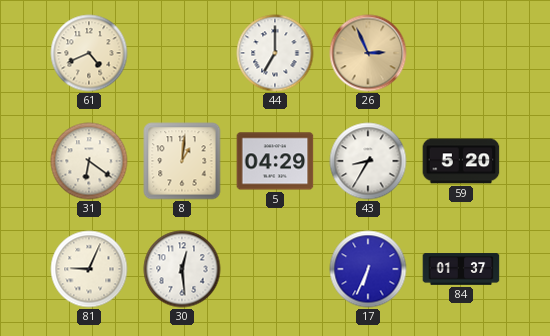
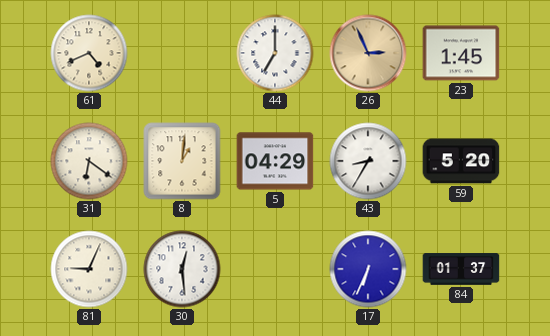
23: none -> 1:45 (461, 53)
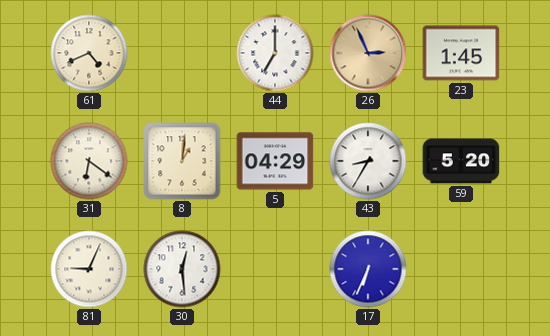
84: 01:37 -> none (461, 269)
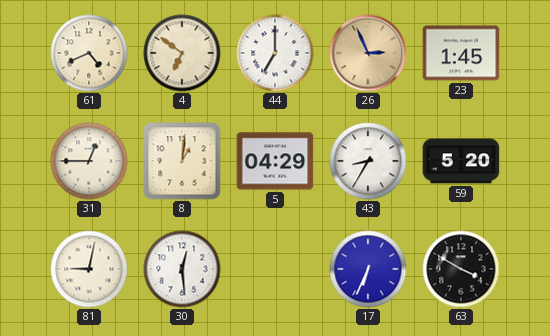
4: none -> 6:51 (182, 53)
31: 6:21 -> 12:45 (89, 161)
81: 9:04 -> 9:02 (89, 269)
63: none -> 3:50 (461, 269)
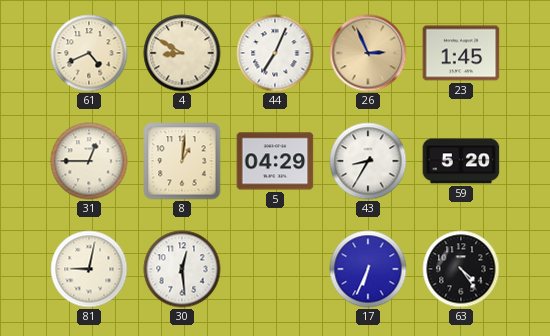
4: 6:51 -> 8:50 (182, 53)
44: 7:00 -> 7:04 (275, 53)
63: 3:50 -> 4:24 (461, 269)
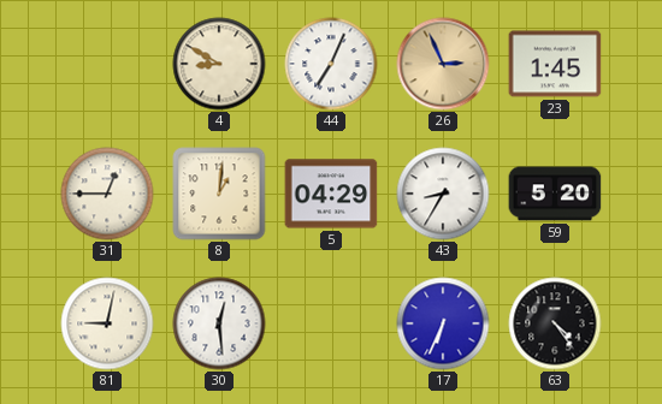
61: 4:41 -> none (89, 53)
